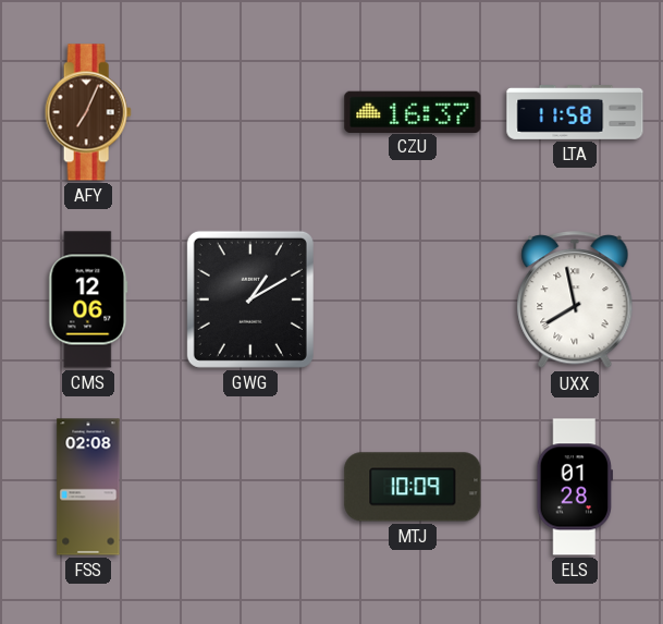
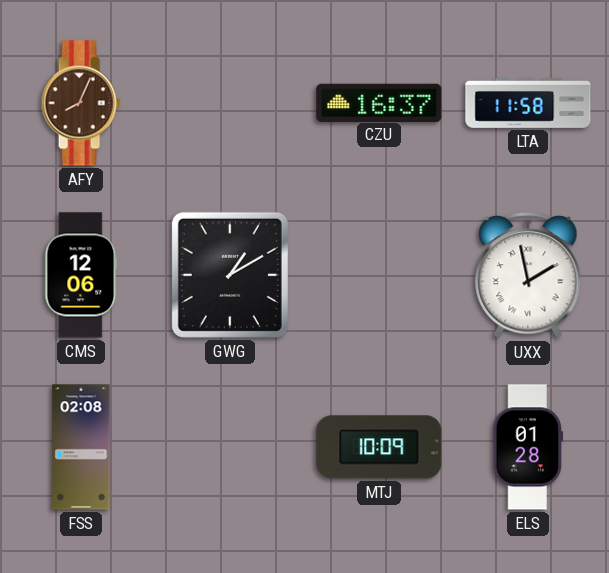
AFY: 7:04 -> 8:04 (81, 103)
UXX: 7:58 -> 1:58 (528, 276)
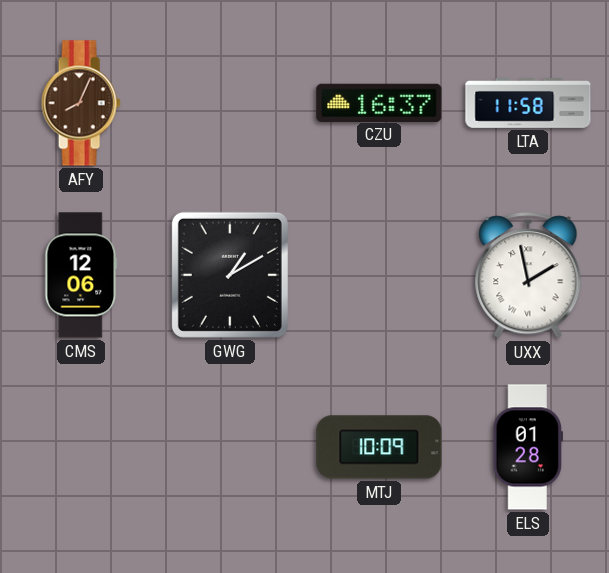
FSS: 02:08 -> none (81, 447)
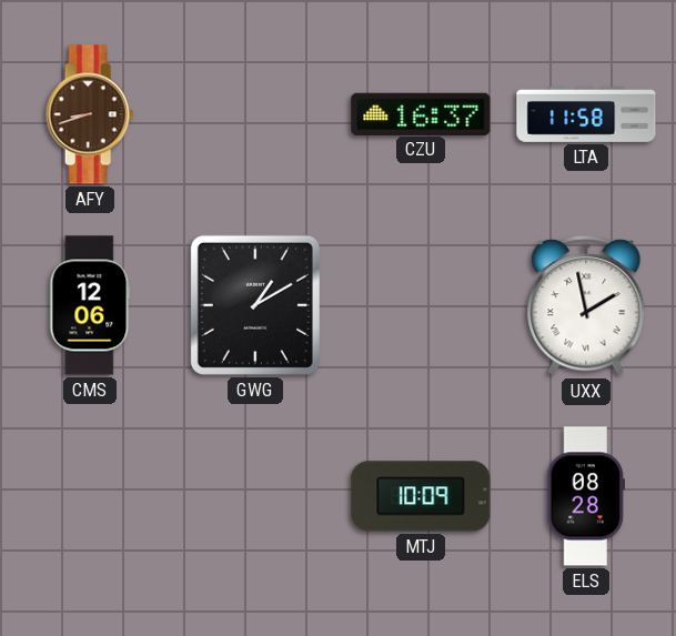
AFY: 8:04 -> 8:42 (90, 114)
ELS: 01:28 -> 08:28 (586, 496)
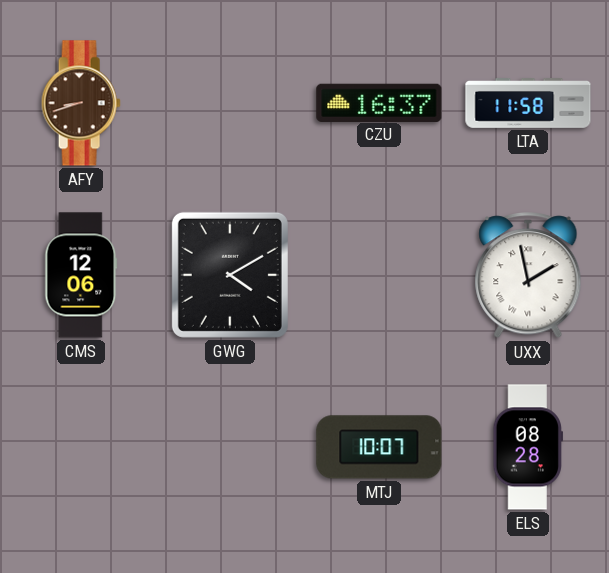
GWG: 1:10 -> 4:10 (230, 275)
MTJ: 10:09 -> 10:07 (379, 447)
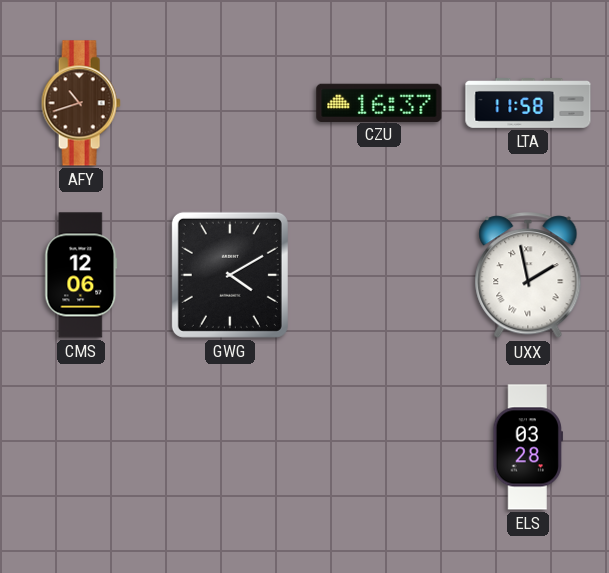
AFY: 8:42 -> 10:42 (81, 103)
MTJ: 10:07 -> none (379, 447)
ELS: 08:28 -> 03:28 (528, 447)
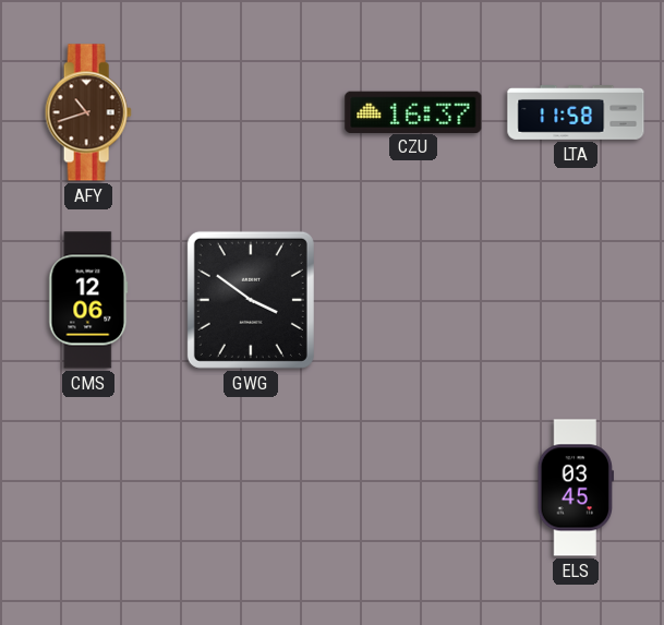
GWG: 4:10 -> 3:51 (251, 300)
UXX: 1:58 -> none (528, 276)
ELS: 03:28 -> 03:45 (576, 488)
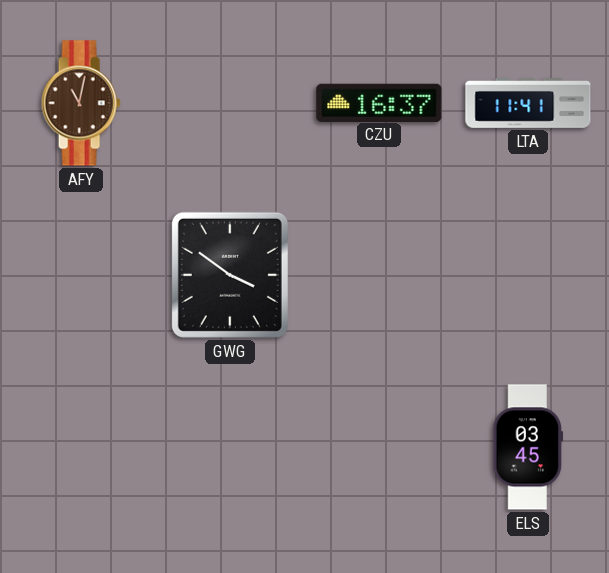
AFY: 10:42 -> 11:02 (81, 103)
LTA: 11:58 -> 11:41 (528, 104)
CMS: 12:06 -> none (88, 300)
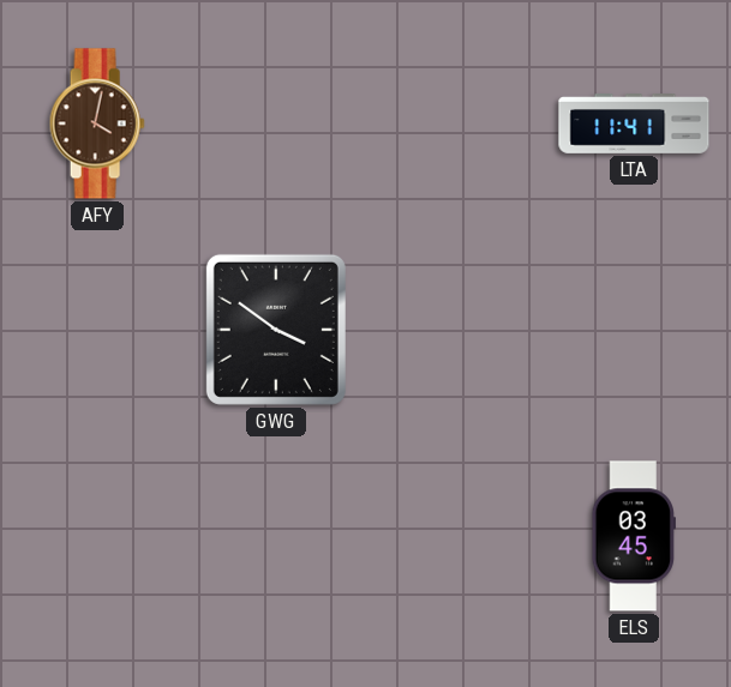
AFY: 11:02 -> 4:02 (97, 123)
CZU: 16:37 -> none (379, 102)
